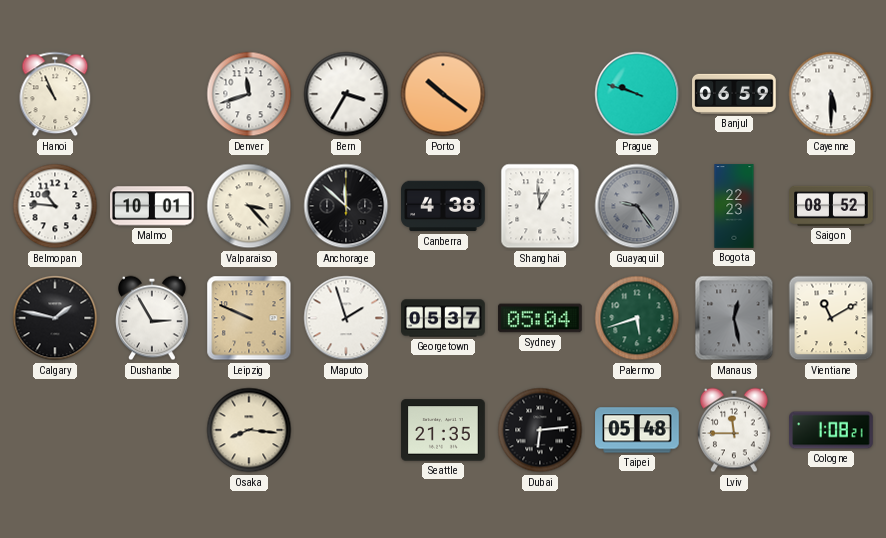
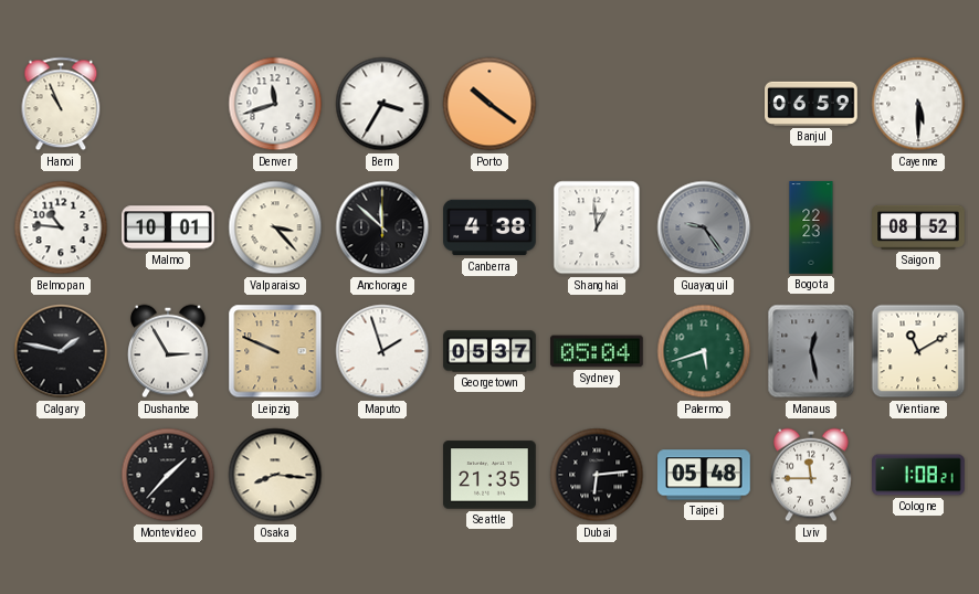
Prague: 9:48 -> none (637, 94)
Montevideo: none -> 1:37 (168, 475)
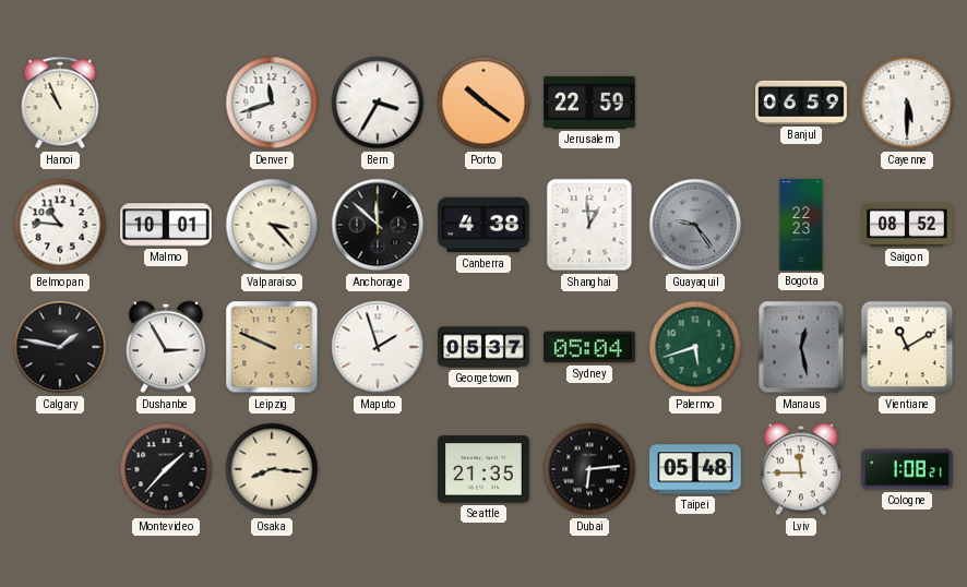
Jerusalem: none -> 22:59 (589, 103)
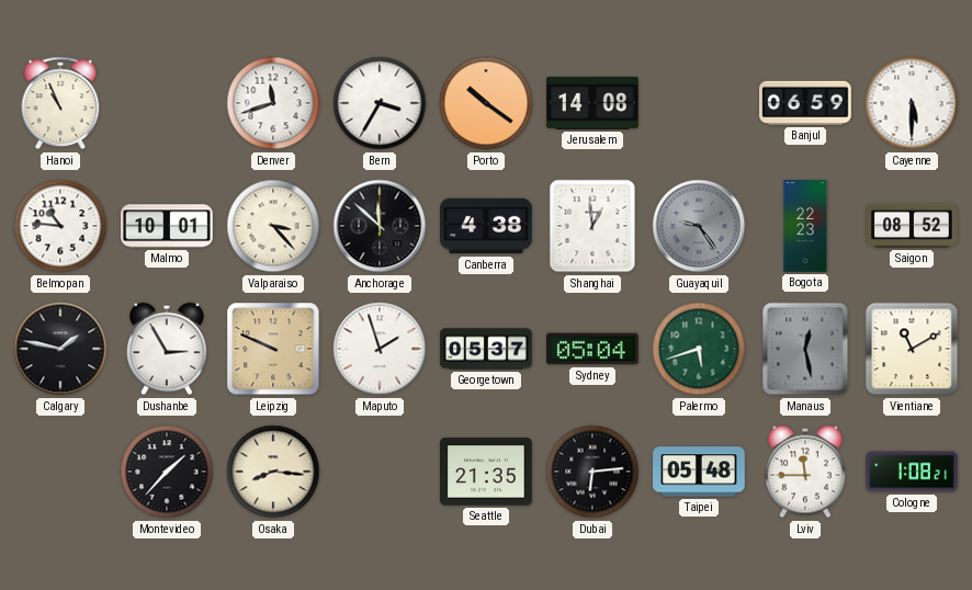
Jerusalem: 22:59 -> 14:08 (592, 103)
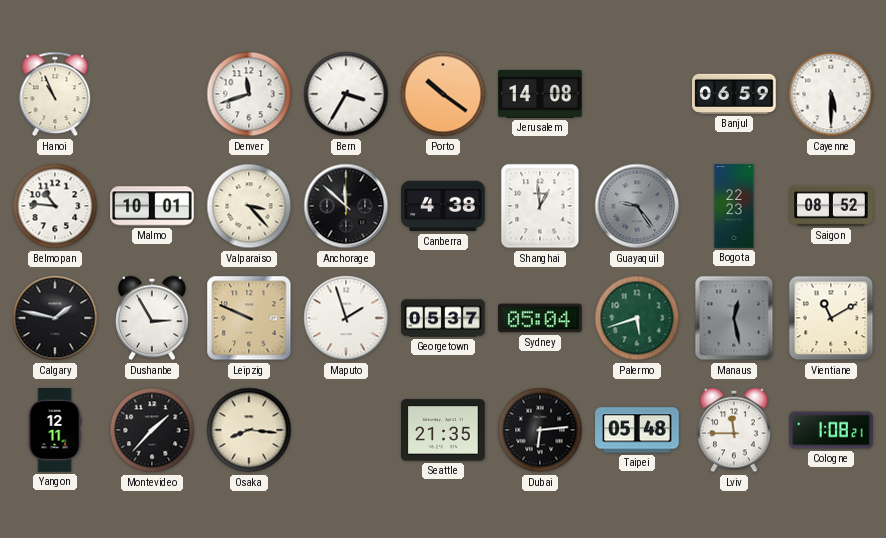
Yangon: none -> 12:11 (55, 430)
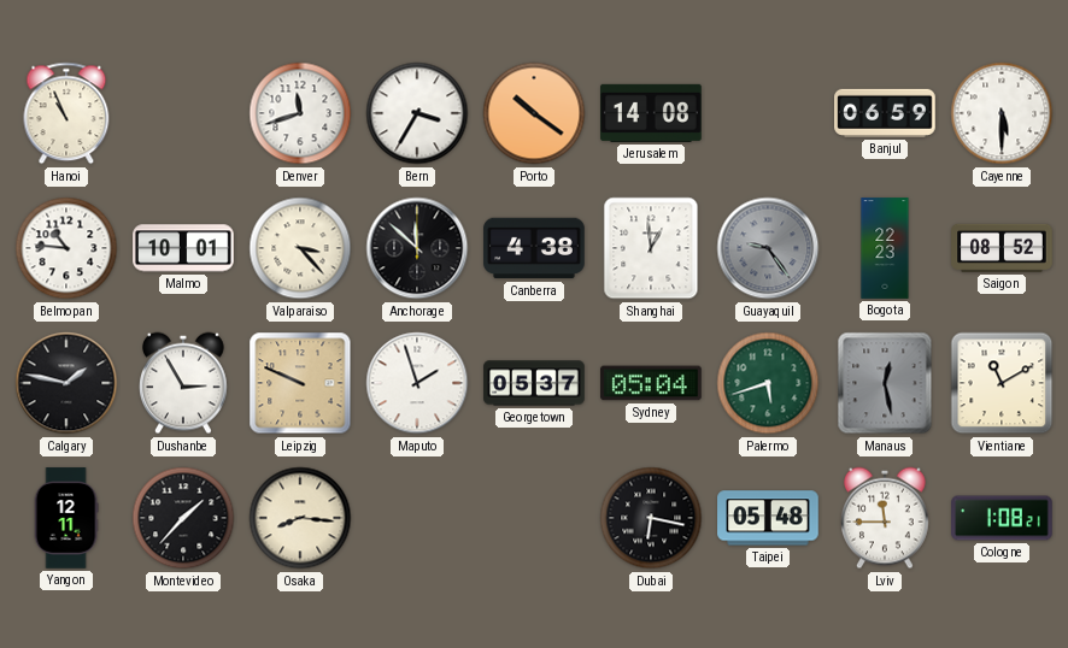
Seattle: 21:35 -> none (443, 430)
Dubai: 6:14 -> 6:17 (651, 518)
